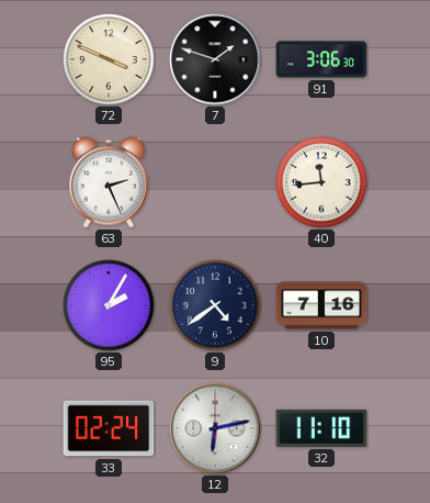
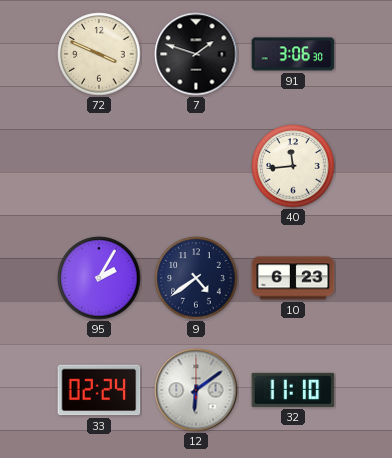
63: 2:26 -> none (109, 182)
10: 7:16 -> 6:23 (293, 278)
12: 6:13 -> 6:09 (196, 390)
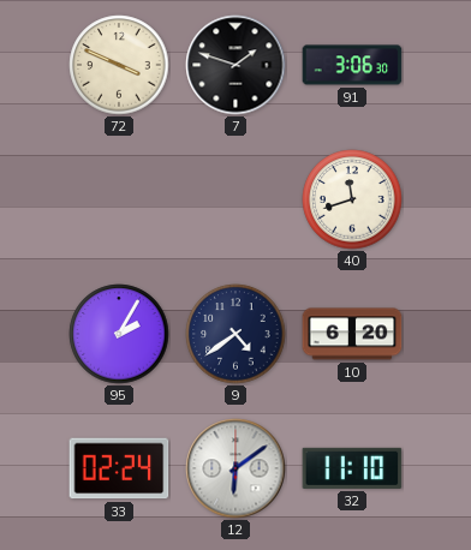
40: 11:44 -> 11:42 (352, 199)
10: 6:23 -> 6:20 (352, 334)
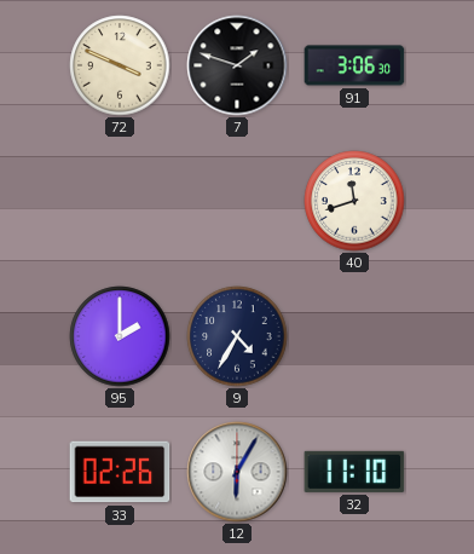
95: 2:05 -> 2:00 (120, 336)
9: 4:39 -> 4:35 (237, 336)
10: 6:20 -> none (352, 334)
33: 02:24 -> 02:26 (120, 472)
12: 6:09 -> 6:05 (237, 472)
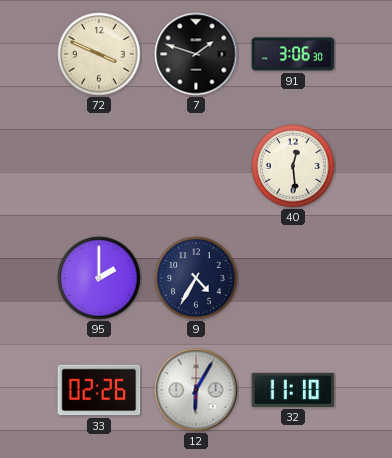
40: 11:42 -> 12:29 (293, 166)
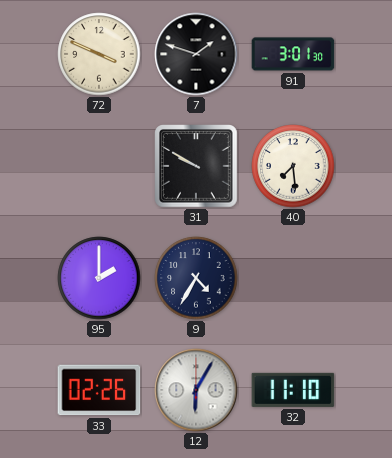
91: 3:06 -> 3:01 (293, 54)
31: none -> 9:50 (197, 167)
40: 12:29 -> 7:29 (293, 166)
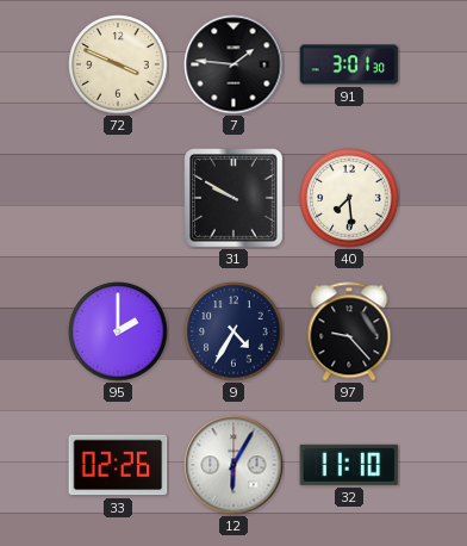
7: 1:48 -> 1:46 (233, 64)
97: none -> 9:23 (349, 331)
